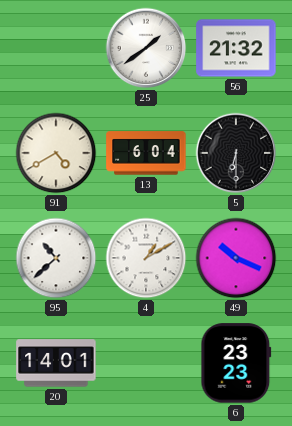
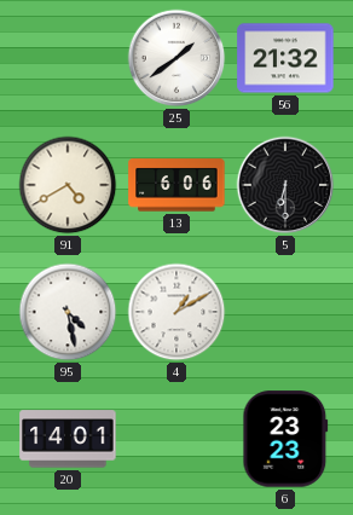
13: 6:04 -> 6:06 (176, 185)
95: 10:38 -> 4:28 (68, 312)
49: 10:19 -> none (236, 258)
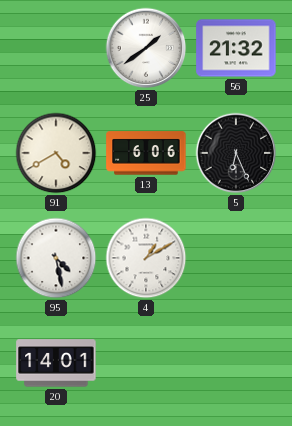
5: 6:30 -> 6:26 (236, 153)
6: 23:23 -> none (285, 439)
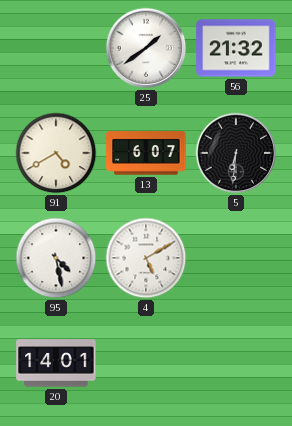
13: 6:06 -> 6:07 (146, 153)
5: 6:26 -> 6:31 (236, 153)
4: 1:10 -> 5:10 (146, 258)
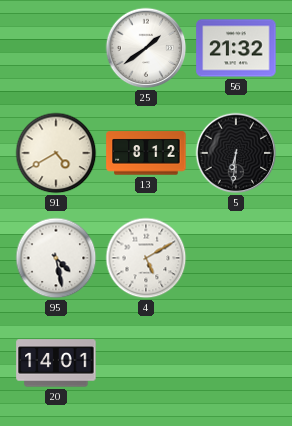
13: 6:07 -> 8:12 (146, 153)
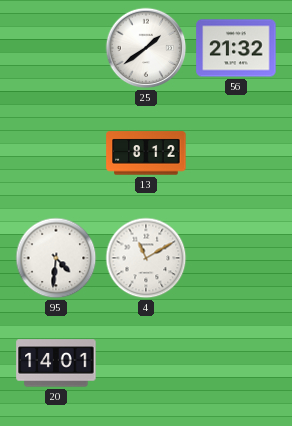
91: 4:40 -> none (56, 153)
5: 6:31 -> none (236, 153)
95: 4:28 -> 4:31 (56, 258)
4: 5:10 -> 11:10 (146, 258)
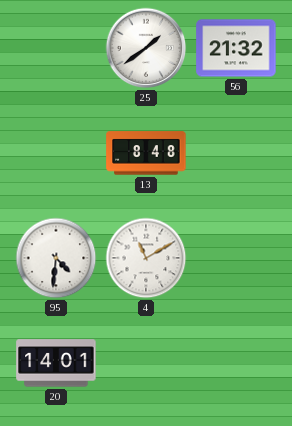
13: 8:12 -> 8:48 (146, 153)
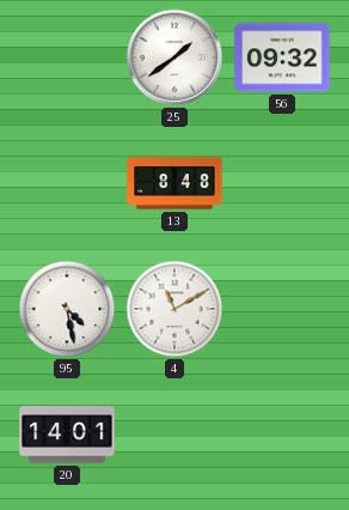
56: 21:32 -> 09:32 (282, 57)
95: 4:31 -> 4:28 (67, 309)
